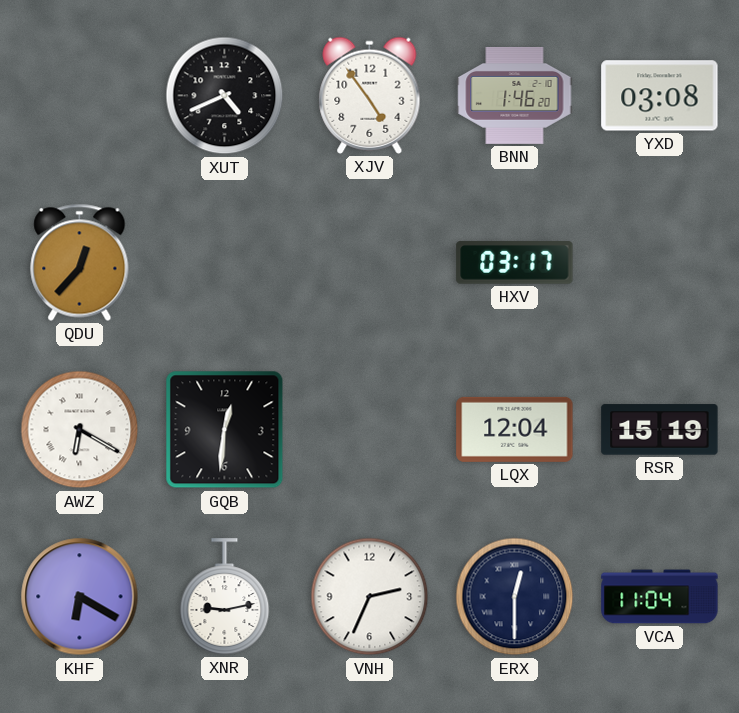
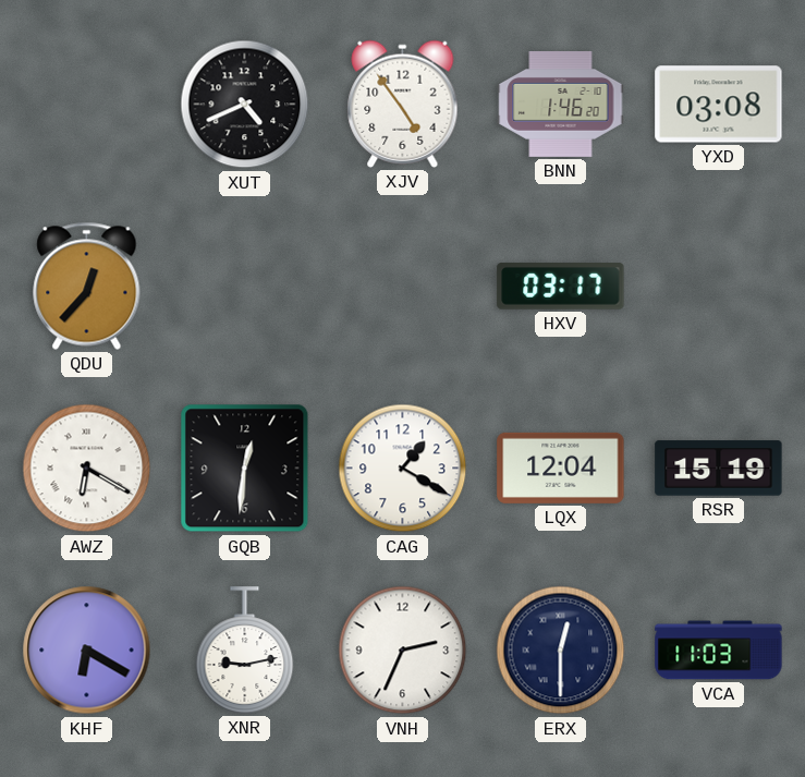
CAG: none -> 1:20 (403, 469)
VCA: 11:04 -> 11:03 (719, 651)
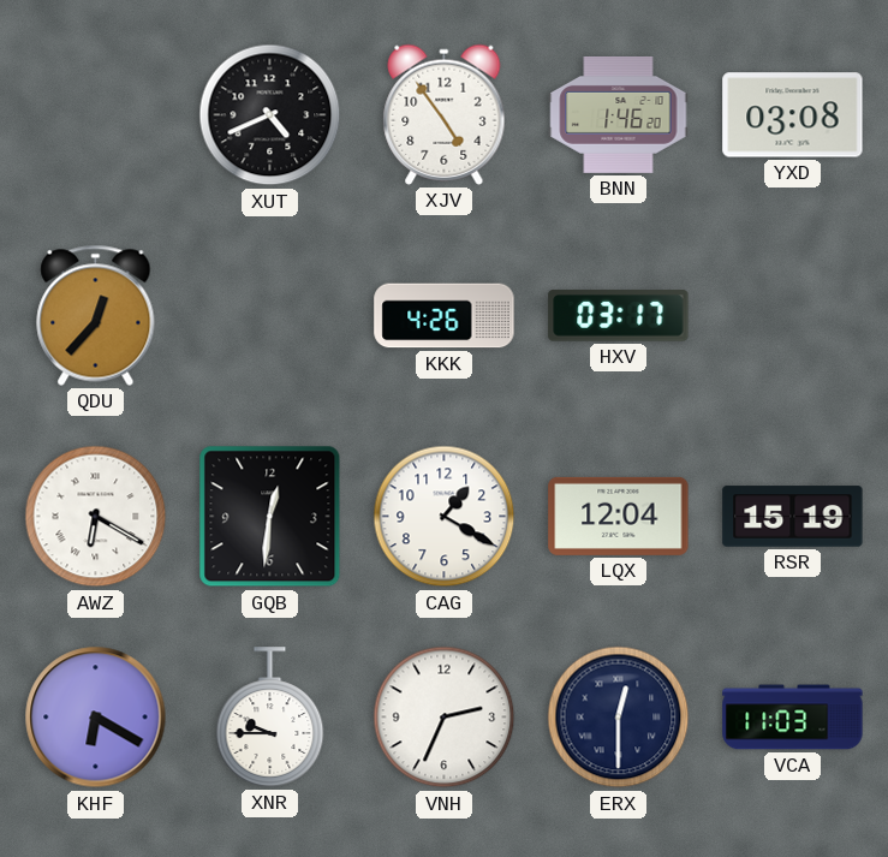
KKK: none -> 4:26 (445, 316)
XNR: 9:13 -> 9:45 (270, 718)
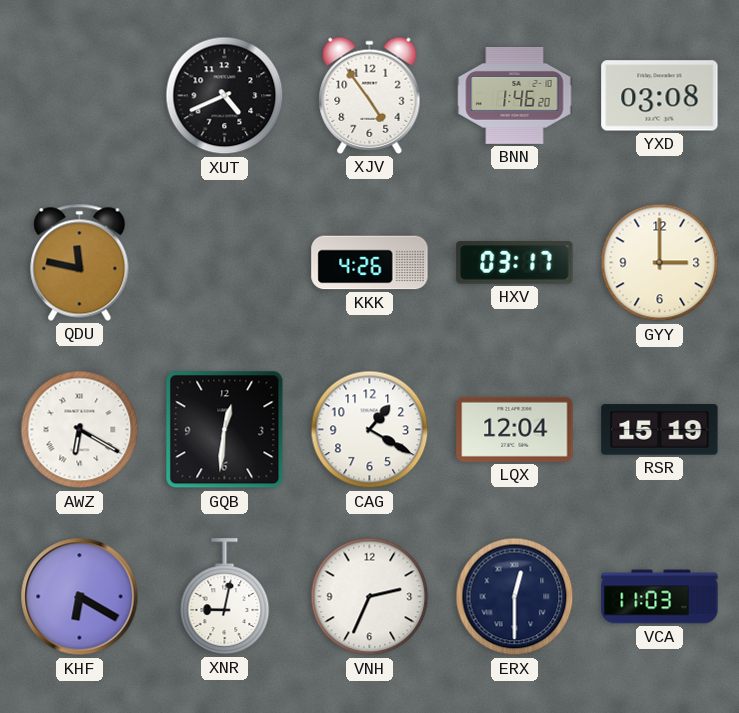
QDU: 12:37 -> 11:47 (80, 262)
GYY: none -> 3:00 (660, 263)
XNR: 9:45 -> 9:02 (225, 597)
